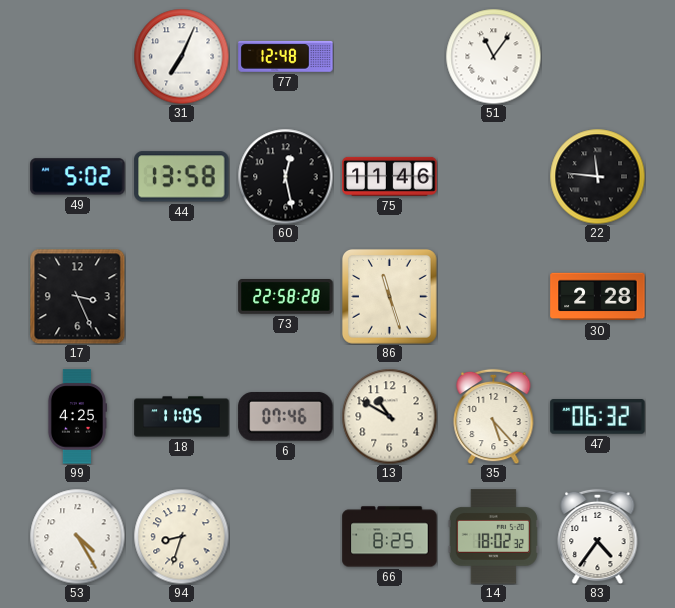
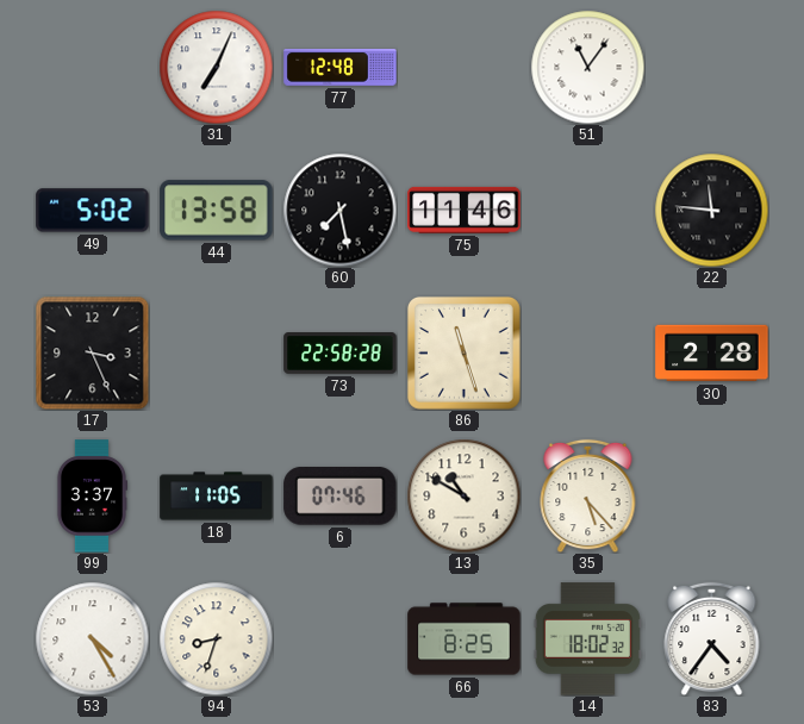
60: 12:28 -> 7:28 (339, 210)
99: 4:25 -> 3:37 (91, 497)
47: 06:32 -> none (598, 417)
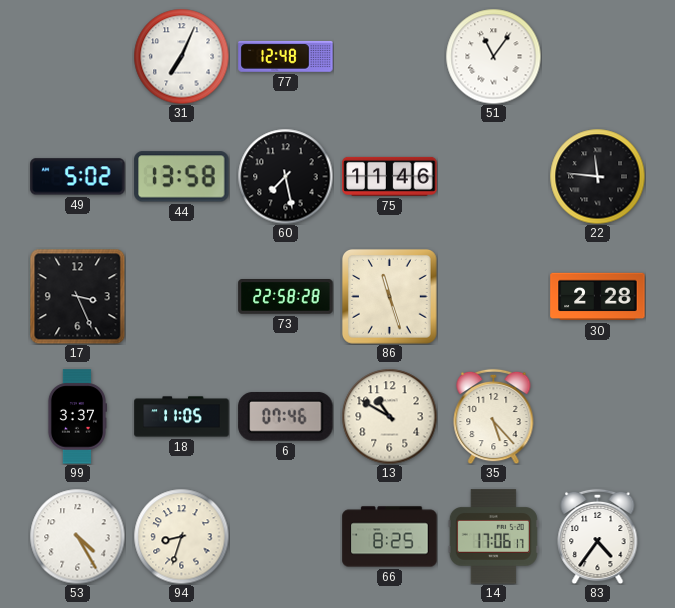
14: 18:02 -> 17:06 (493, 537)
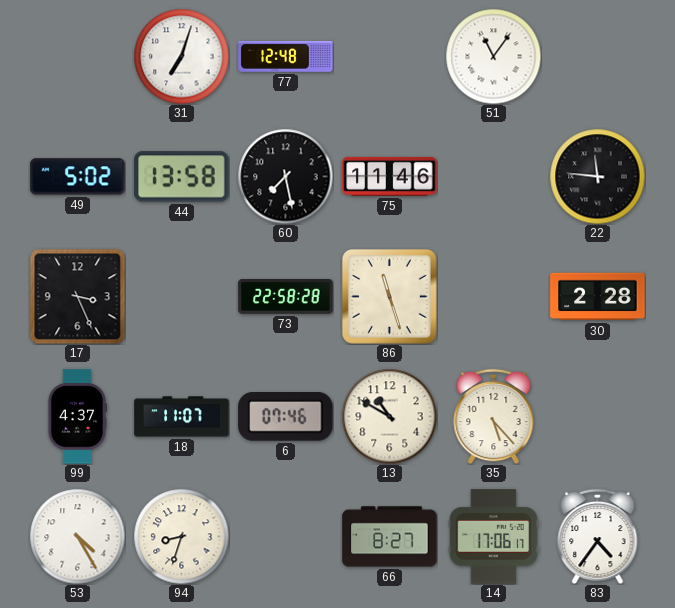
31: 7:04 -> 7:03 (181, 56)
99: 3:37 -> 4:37 (76, 417)
18: 11:05 -> 11:07 (182, 417)
66: 8:25 -> 8:27 (390, 537)
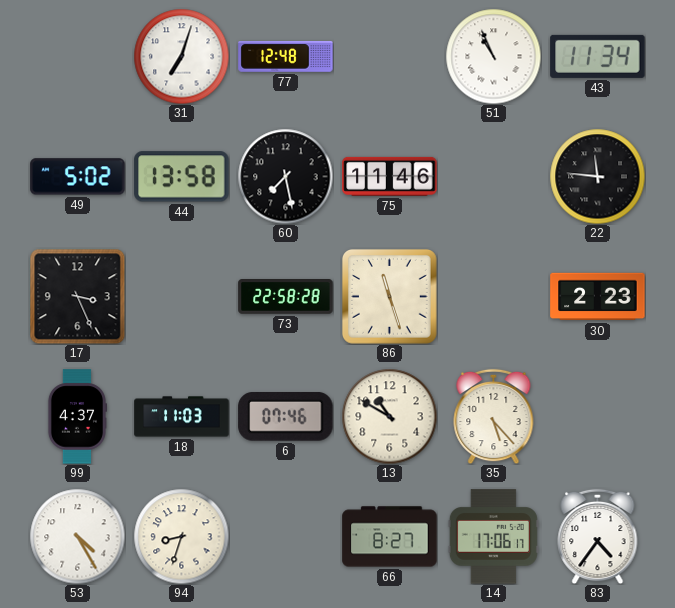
51: 11:06 -> 10:56 (493, 56)
43: none -> 11:34 (598, 56)
30: 2:28 -> 2:23 (598, 297)
18: 11:07 -> 11:03 (182, 417)
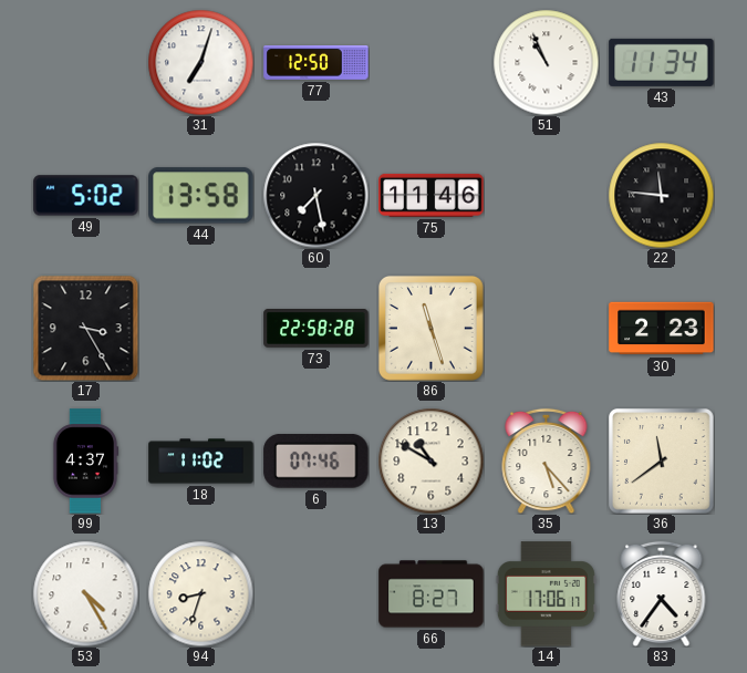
77: 12:48 -> 12:50 (317, 63)
17: 3:26 -> 3:25 (85, 328)
18: 11:03 -> 11:02 (201, 462)
36: none -> 11:39 (662, 462)
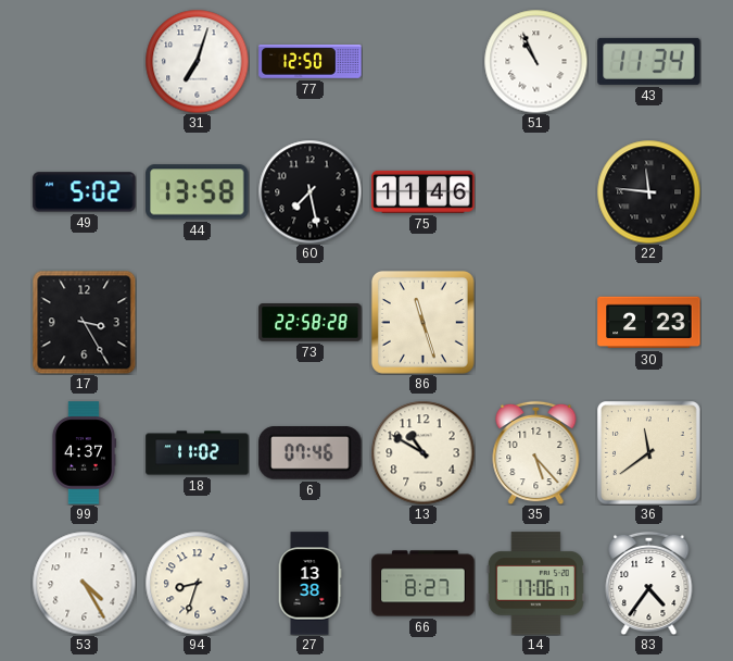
27: none -> 13:38 (309, 584)
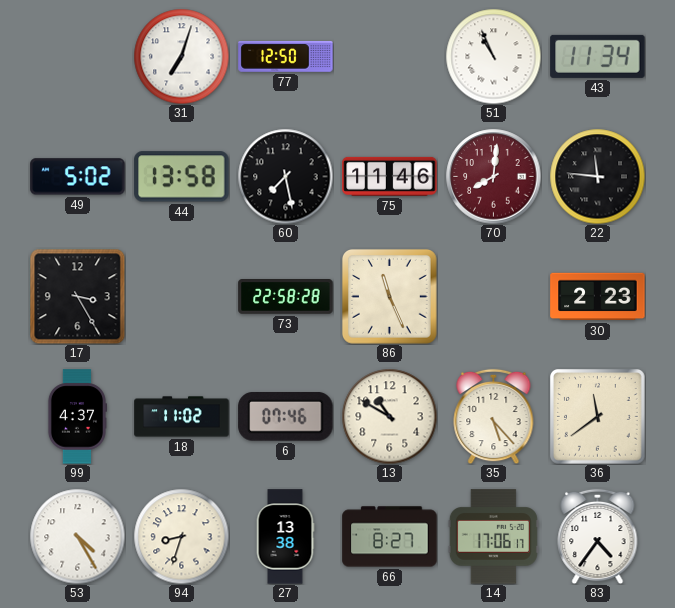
70: none -> 8:01 (494, 177)
86: 11:27 -> 11:26 (390, 297)
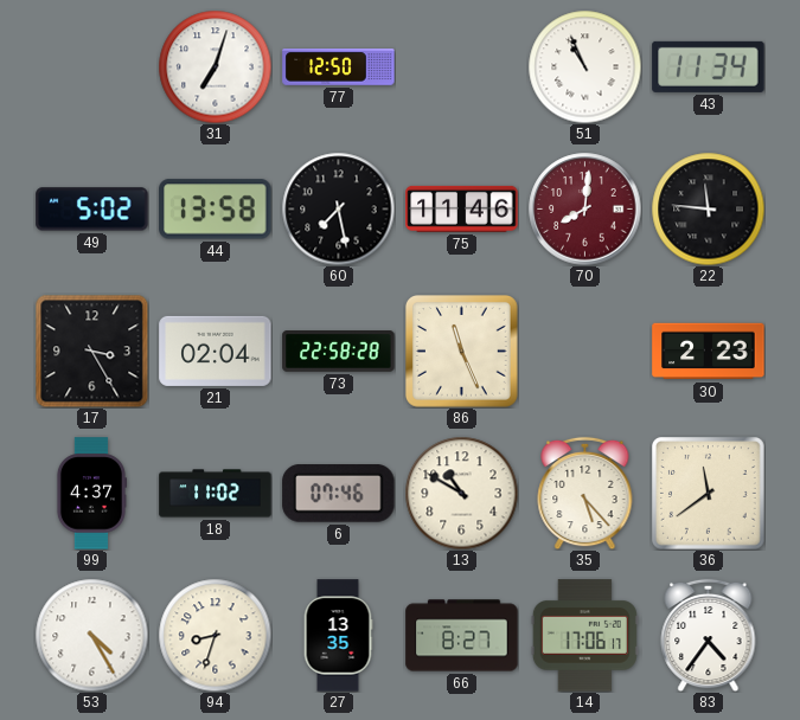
21: none -> 02:04 (216, 351)
27: 13:38 -> 13:35 (338, 636)
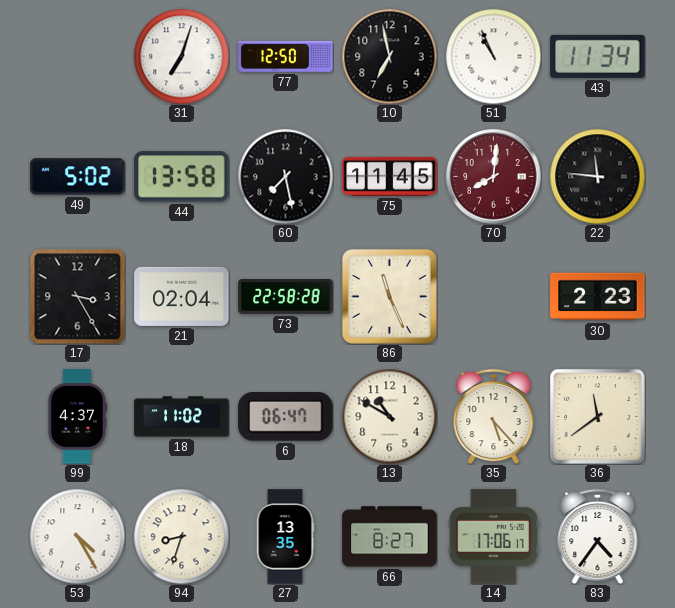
10: none -> 6:58 (389, 56)
75: 11:46 -> 11:45 (390, 176)
6: 07:46 -> 06:47 (286, 417)
